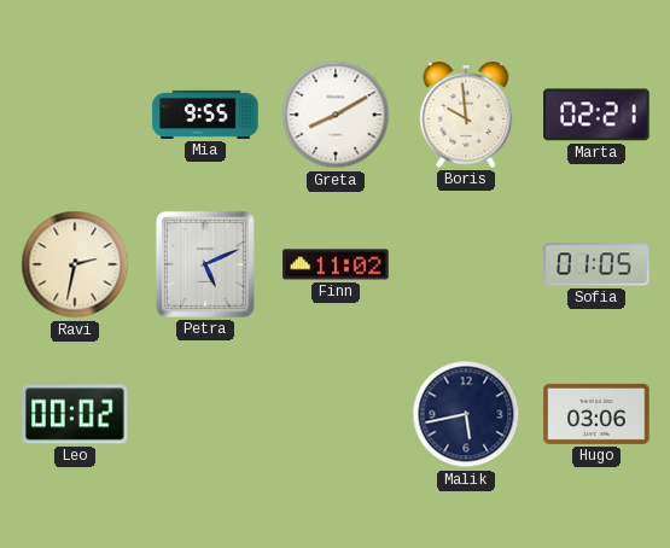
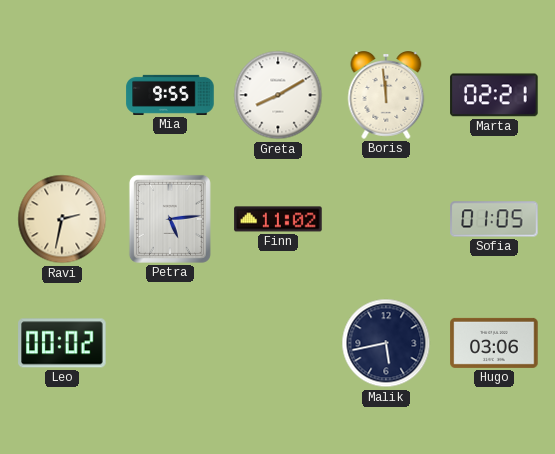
Boris: 9:59 -> 11:59 (386, 96)
Petra: 5:11 -> 5:14 (170, 219)
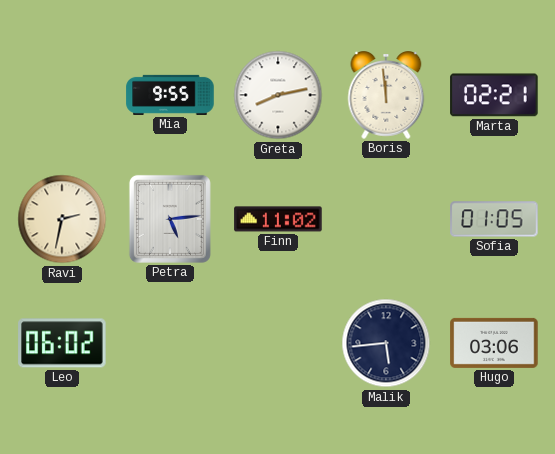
Greta: 8:10 -> 8:13 (278, 95)
Leo: 00:02 -> 06:02 (62, 343)
Malik: 5:43 -> 5:44 (386, 343)
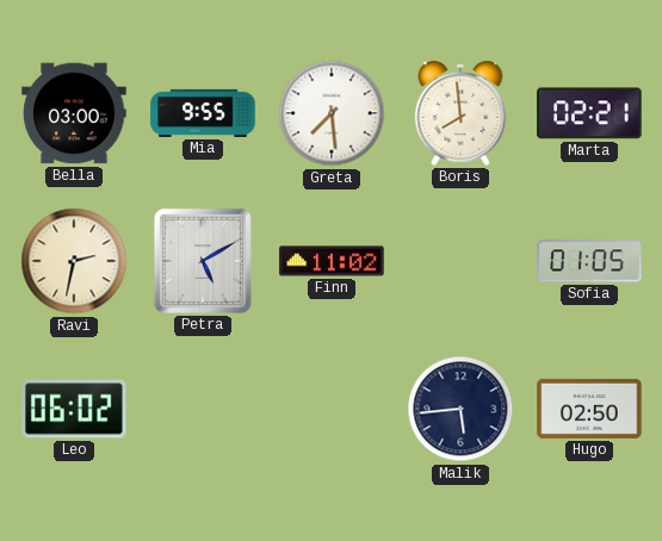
Bella: none -> 03:00 (74, 113)
Greta: 8:13 -> 7:29 (332, 113)
Boris: 11:59 -> 7:59 (460, 114)
Petra: 5:14 -> 5:10 (203, 261)
Hugo: 03:06 -> 02:50 (589, 409)
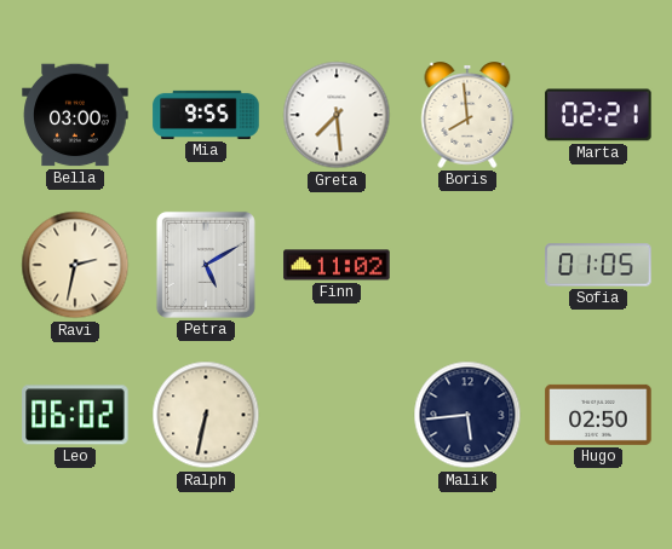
Ralph: none -> 6:32 (206, 415)
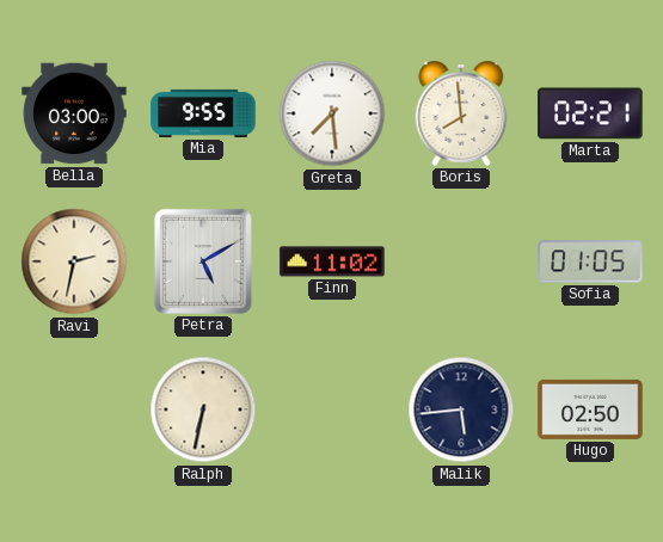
Leo: 06:02 -> none (75, 415)
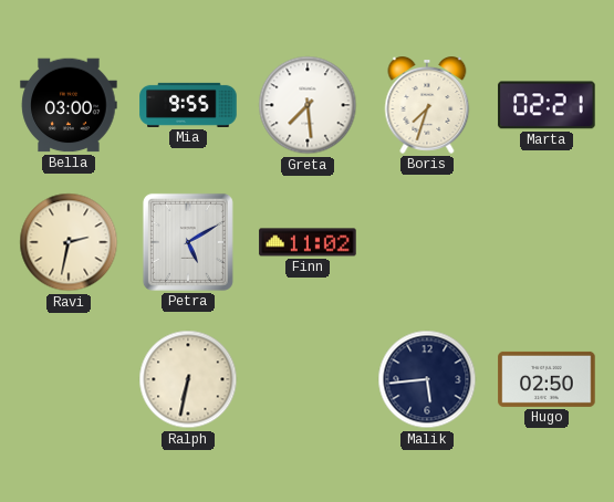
Boris: 7:59 -> 7:33 (427, 106)
Sofia: 01:05 -> none (590, 261)
